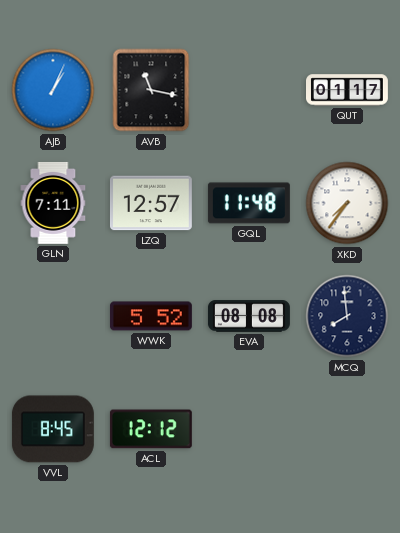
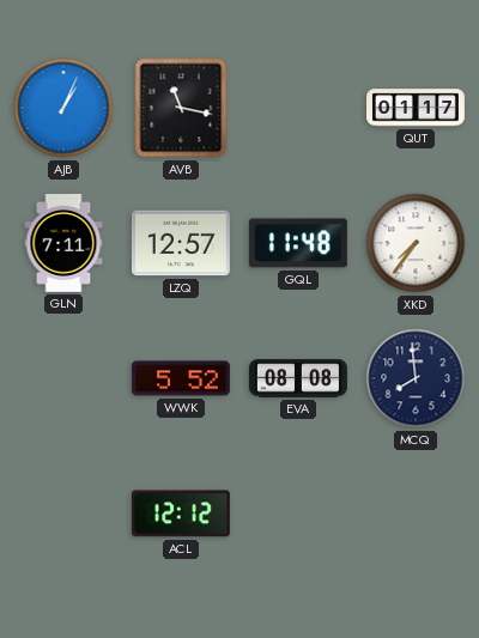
VVL: 8:45 -> none (53, 429)
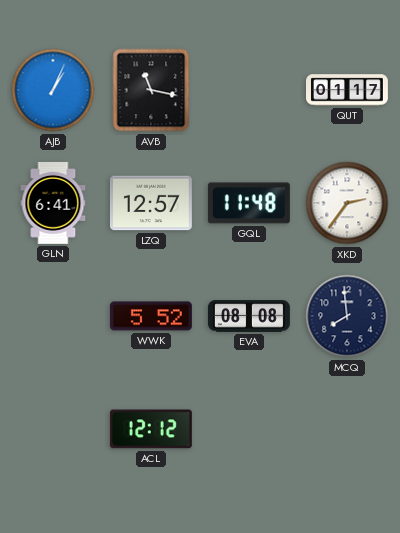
GLN: 7:11 -> 6:41 (53, 203)
XKD: 7:36 -> 2:36 (347, 203)
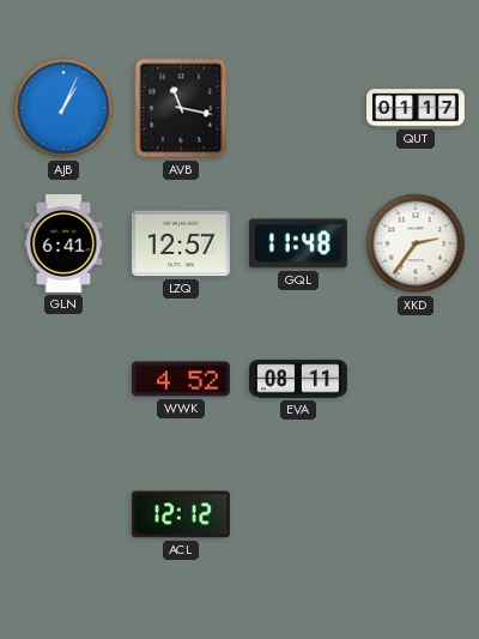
WWK: 5:52 -> 4:52 (181, 379)
EVA: 08:08 -> 08:11 (298, 379)
MCQ: 7:59 -> none (347, 316)
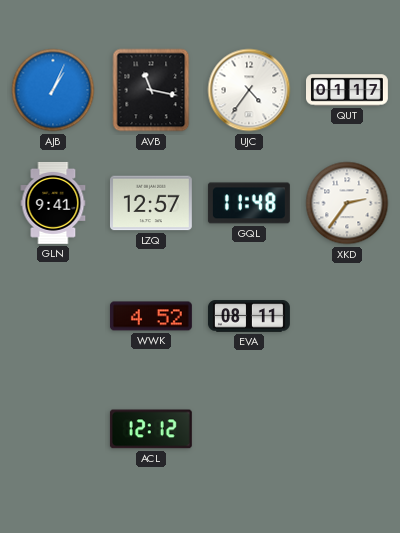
UJC: none -> 4:36 (249, 90)
GLN: 6:41 -> 9:41 (53, 203)
